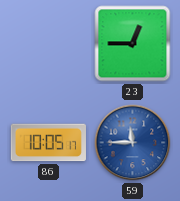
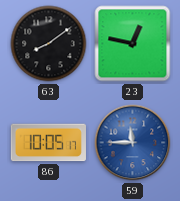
63: none -> 8:09 (49, 44)
23: 12:45 -> 12:47 (133, 44)
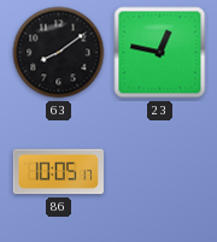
59: 11:45 -> none (133, 143)
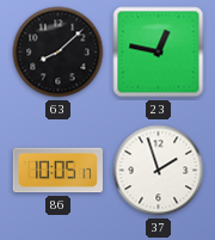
63: 8:09 -> 8:08 (59, 53)
37: none -> 1:57 (159, 171)
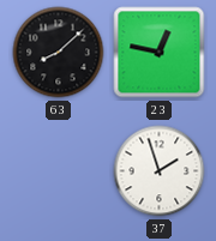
86: 10:05 -> none (57, 171)
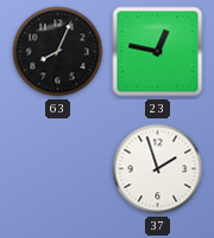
63: 8:08 -> 8:04 (58, 52)
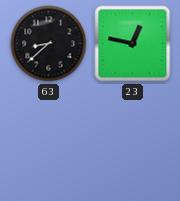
63: 8:04 -> 8:38 (49, 44)
37: 1:57 -> none (158, 169)
